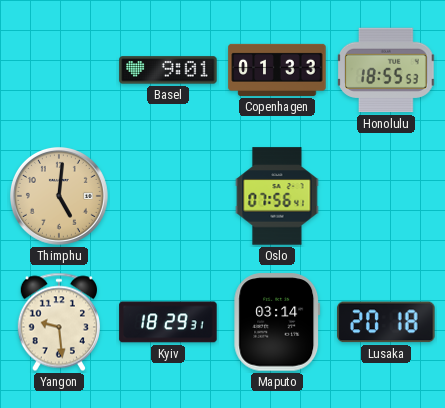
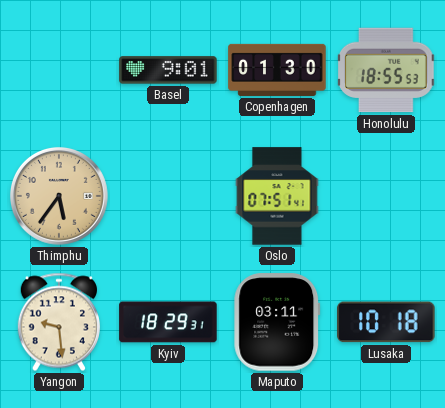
Copenhagen: 01:33 -> 01:30 (277, 70)
Thimphu: 5:01 -> 5:36 (59, 196)
Oslo: 07:56 -> 07:51 (277, 196)
Maputo: 03:14 -> 03:11 (277, 322)
Lusaka: 20:18 -> 10:18 (386, 322)
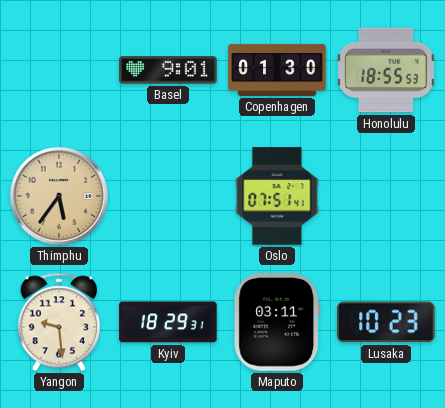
Lusaka: 10:18 -> 10:23 (386, 322)
